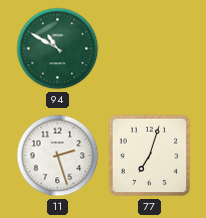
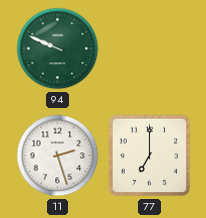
94: 10:50 -> 9:49 (58, 49)
77: 7:03 -> 7:00 (150, 156)
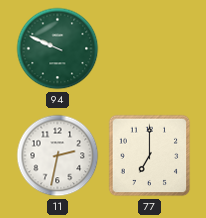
11: 2:27 -> 2:32 (58, 156)
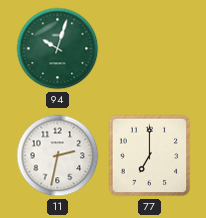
94: 9:49 -> 10:03 (58, 49)
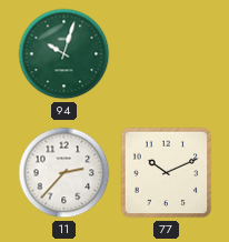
11: 2:32 -> 2:37 (64, 173)
77: 7:00 -> 10:11 (167, 173)
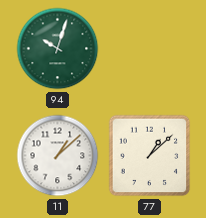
11: 2:37 -> 1:08 (58, 156)
77: 10:11 -> 1:08 (150, 156)
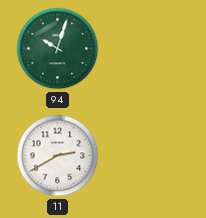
11: 1:08 -> 2:40 (58, 156)
77: 1:08 -> none (150, 156)
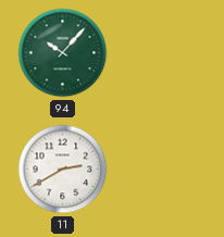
94: 10:03 -> 10:07 (63, 53)
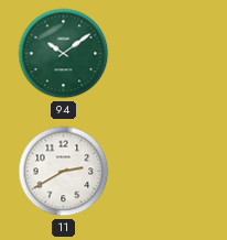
94: 10:07 -> 10:09 (64, 54)
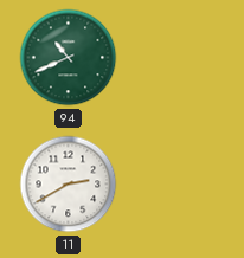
94: 10:09 -> 10:41 (69, 58)
